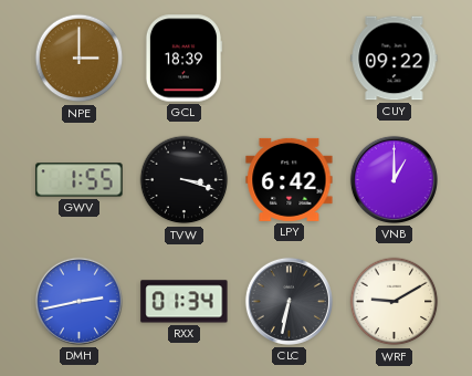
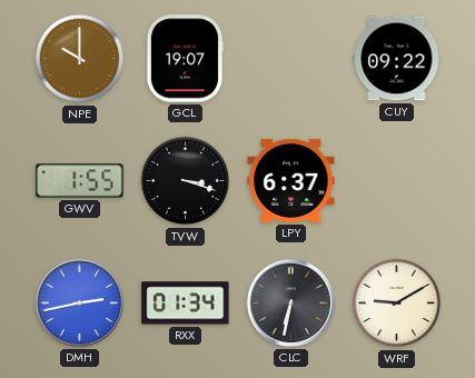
NPE: 3:00 -> 10:00 (80, 59)
GCL: 18:39 -> 19:07 (185, 59)
LPY: 6:42 -> 6:37 (291, 180)
VNB: 1:00 -> none (394, 179)
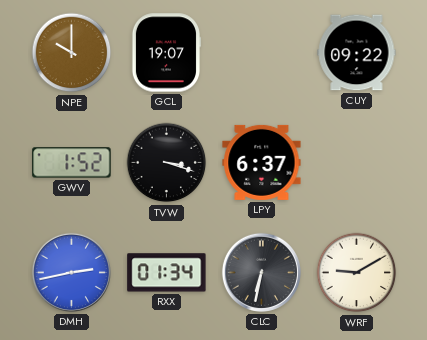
GWV: 1:55 -> 1:52 (72, 163)
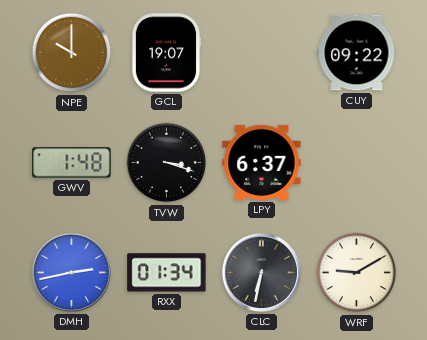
GWV: 1:52 -> 1:48 (72, 163)
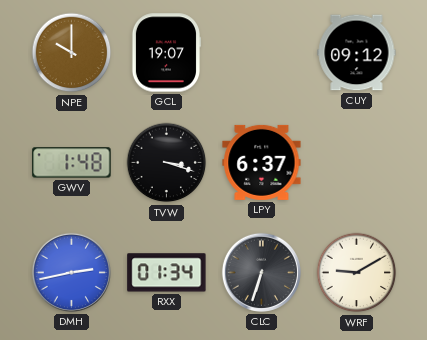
CUY: 09:22 -> 09:12 (357, 53)
CLC: 6:32 -> 6:33 (261, 272)
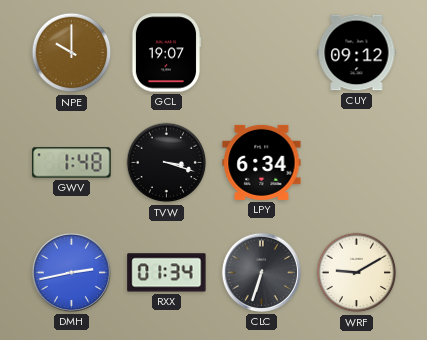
LPY: 6:37 -> 6:34 (262, 162)
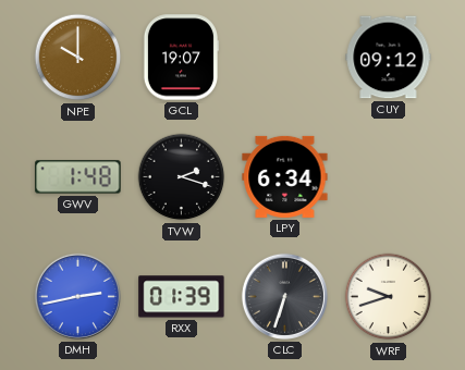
TVW: 3:18 -> 2:18 (182, 177)
RXX: 01:34 -> 01:39 (182, 297)
WRF: 9:10 -> 9:42 (389, 297)
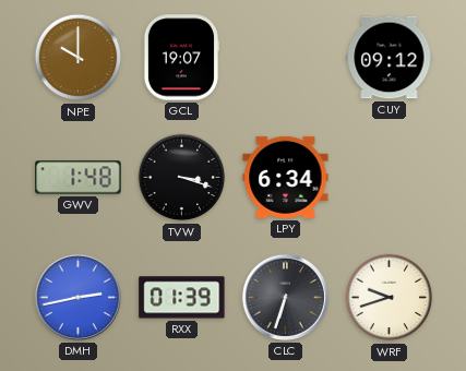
TVW: 2:18 -> 3:18 (182, 178)
